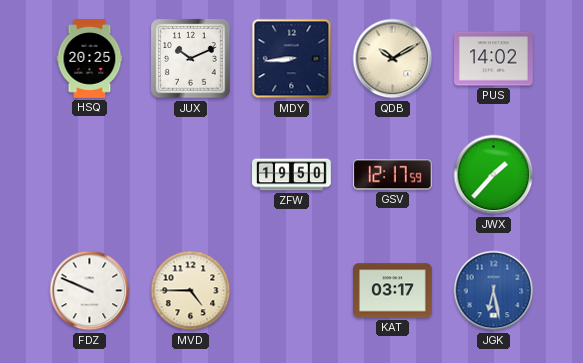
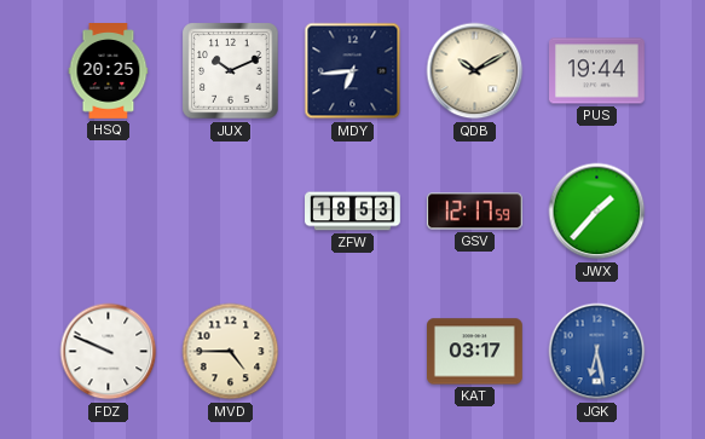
MDY: 8:44 -> 6:44 (353, 71)
PUS: 14:02 -> 19:44 (597, 71)
ZFW: 19:50 -> 18:53 (353, 212)
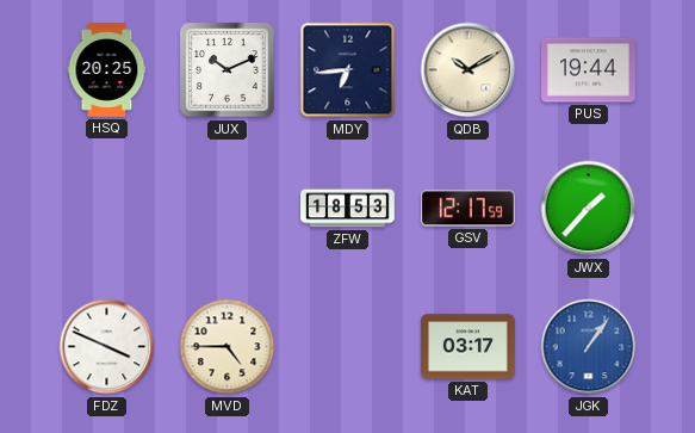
FDZ: 9:49 -> 3:49 (107, 347)
JGK: 6:28 -> 1:06 (589, 347)
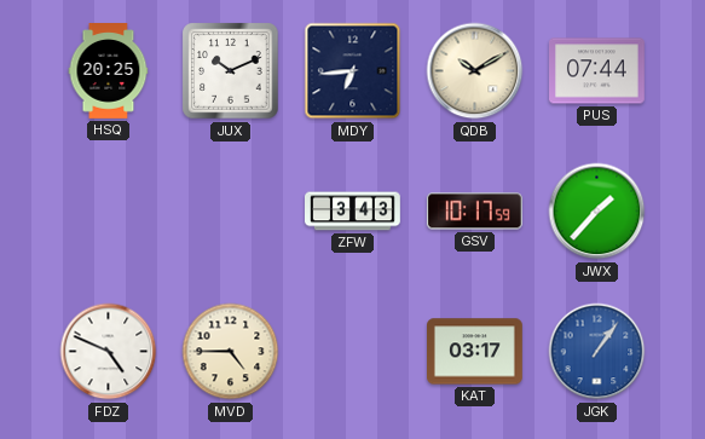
PUS: 19:44 -> 07:44 (597, 71)
ZFW: 18:53 -> 3:43 (353, 212)
GSV: 12:17 -> 10:17 (474, 212)
FDZ: 3:49 -> 4:49 (109, 352)
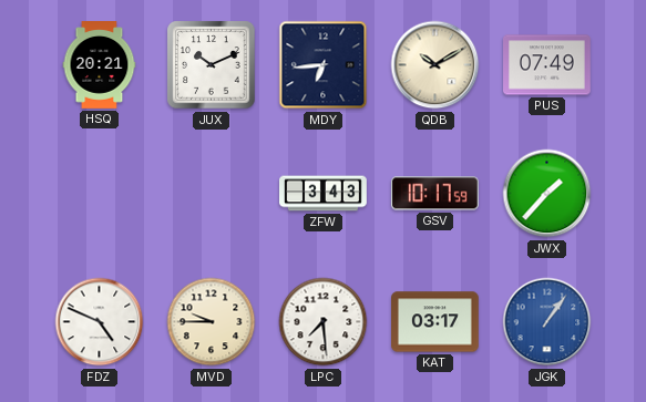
HSQ: 20:25 -> 20:21 (100, 65)
PUS: 07:44 -> 07:49 (547, 65)
MVD: 4:45 -> 9:45 (212, 322)
LPC: none -> 7:29 (324, 322)
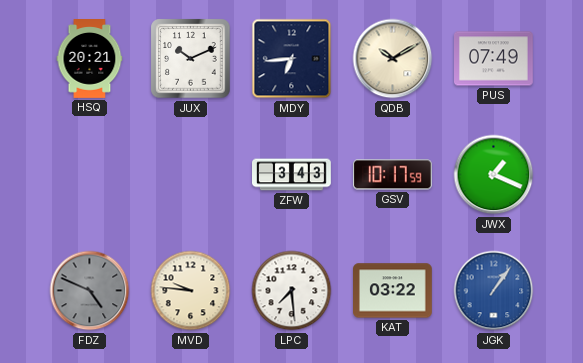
JWX: 1:37 -> 1:19 (494, 175)
FDZ dial: white -> grey (90, 291)
MVD: 9:45 -> 9:46 (191, 291)
KAT: 03:17 -> 03:22 (393, 291)
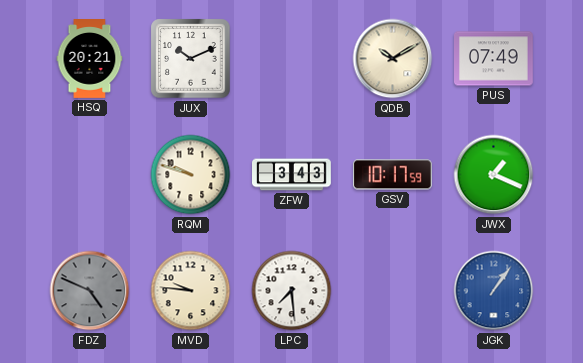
MDY: 6:44 -> none (292, 59)
RQM: none -> 9:48 (191, 175)
KAT: 03:22 -> none (393, 291)
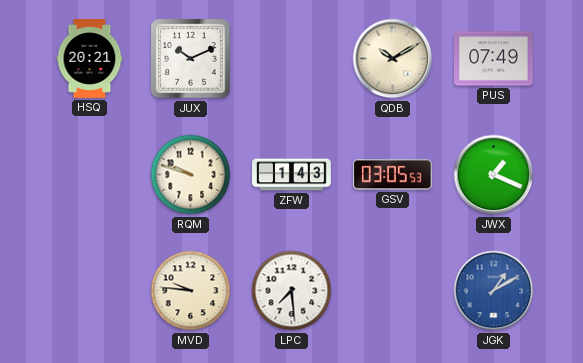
ZFW: 3:43 -> 1:43 (292, 175)
GSV: 10:17 -> 03:05 (392, 175)
FDZ: 4:49 -> none (90, 291)
JGK: 1:06 -> 1:10 (494, 291)
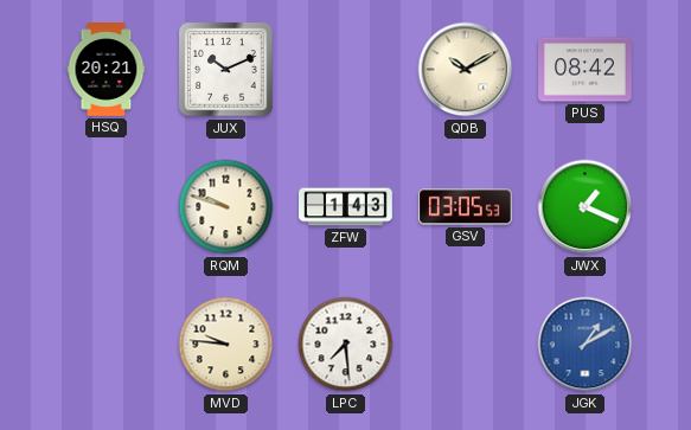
PUS: 07:49 -> 08:42 (586, 70)
